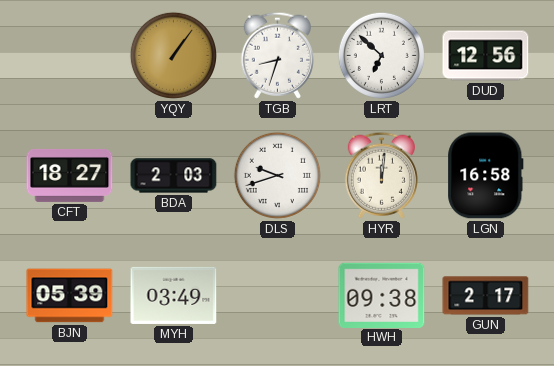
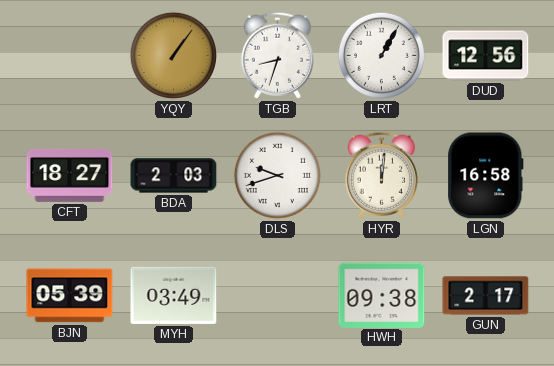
LRT: 6:52 -> 1:05 (381, 55)
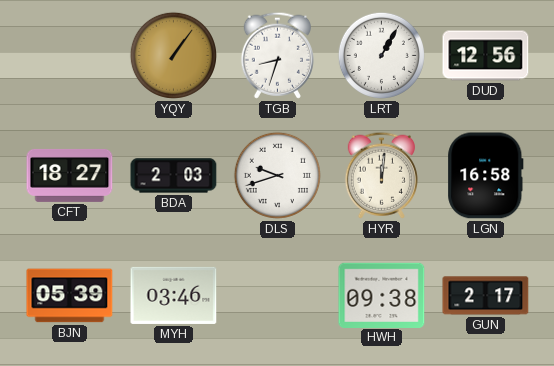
MYH: 03:49 -> 03:46 (174, 295)
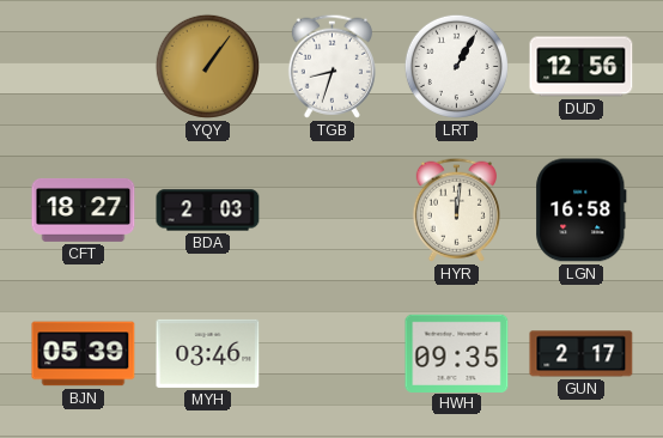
DLS: 9:42 -> none (277, 175)
HWH: 09:38 -> 09:35 (457, 353)
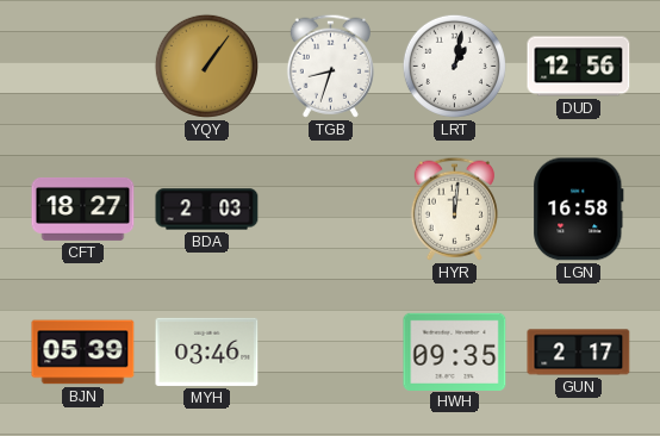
LRT: 1:05 -> 1:02 (454, 66)
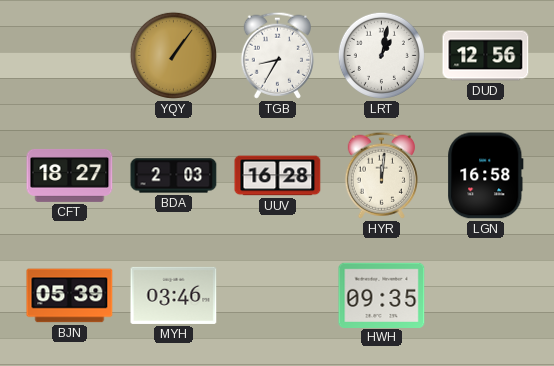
TGB: 8:33 -> 8:35 (277, 55)
UUV: none -> 16:28 (278, 176)
GUN: 2:17 -> none (579, 353)
